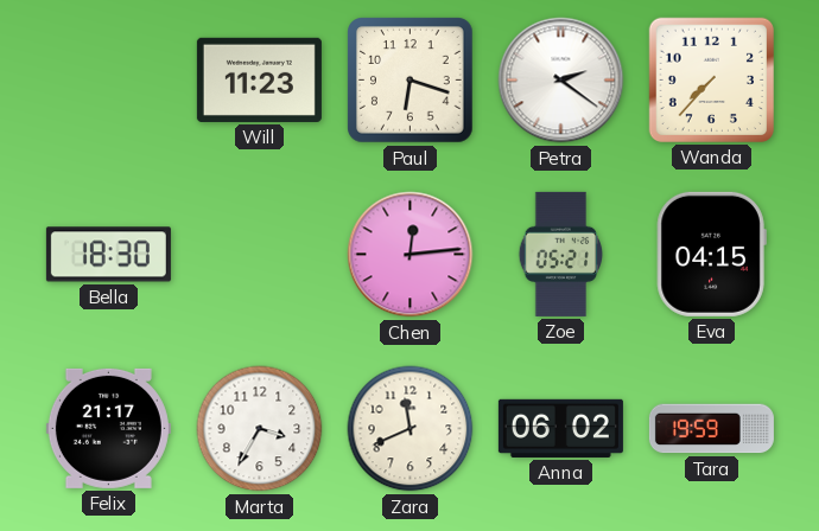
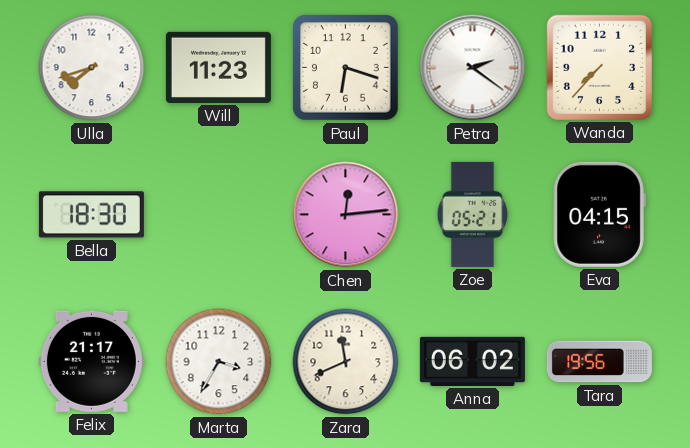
Ulla: none -> 7:42 (92, 68)
Tara: 19:59 -> 19:56 (599, 362)
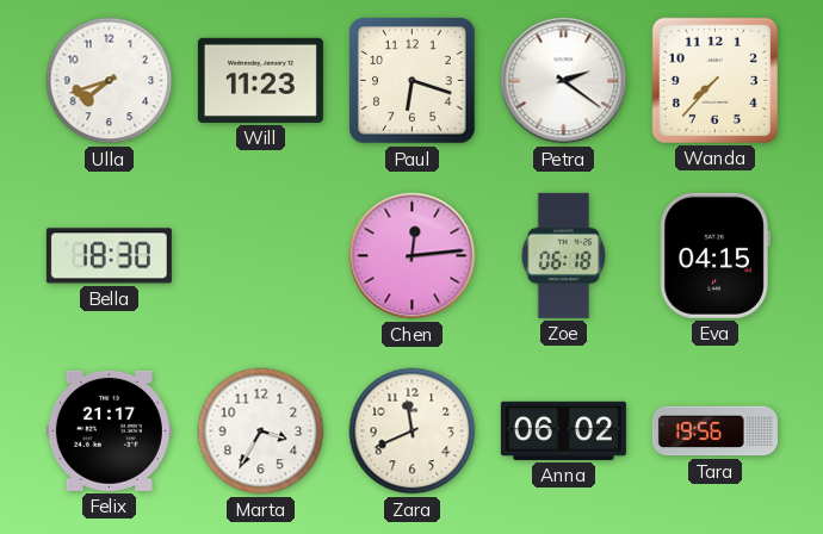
Zoe: 05:21 -> 06:18 (563, 255)
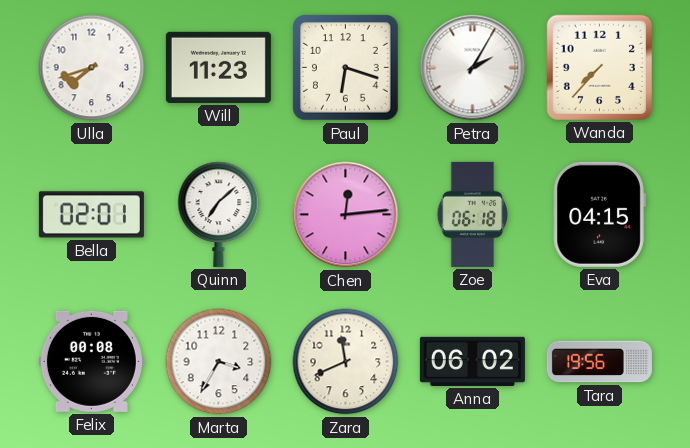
Petra: 2:21 -> 2:05 (473, 68)
Bella: 18:30 -> 02:01 (91, 215)
Quinn: none -> 7:08 (219, 214)
Felix: 21:17 -> 00:08 (91, 361)
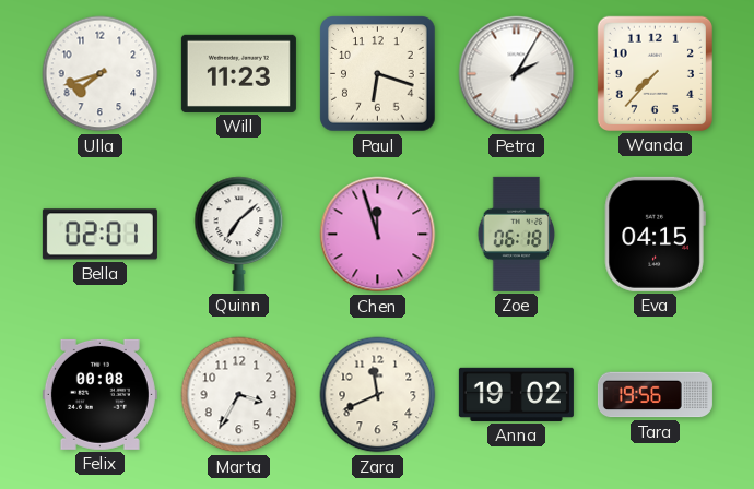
Chen: 12:14 -> 11:57 (378, 235)
Anna: 06:02 -> 19:02 (516, 394)
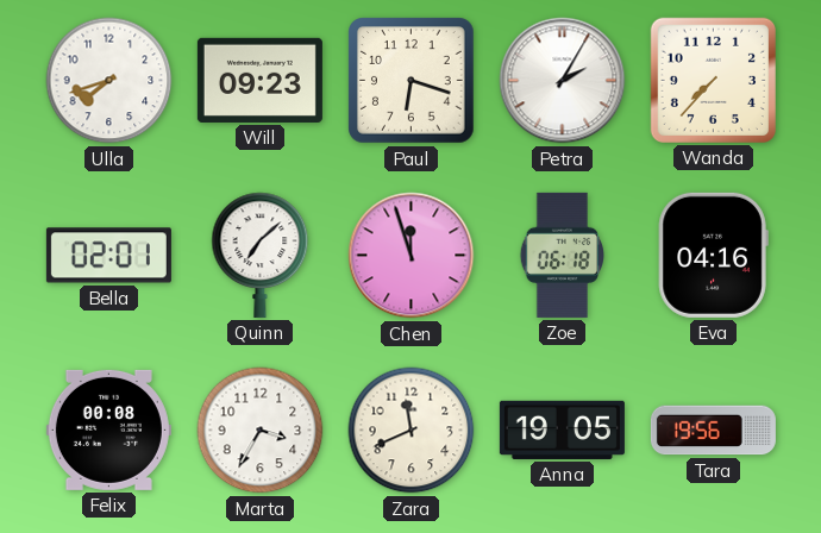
Will: 11:23 -> 09:23 (259, 80)
Eva: 04:15 -> 04:16 (713, 255)
Anna: 19:02 -> 19:05 (562, 429)
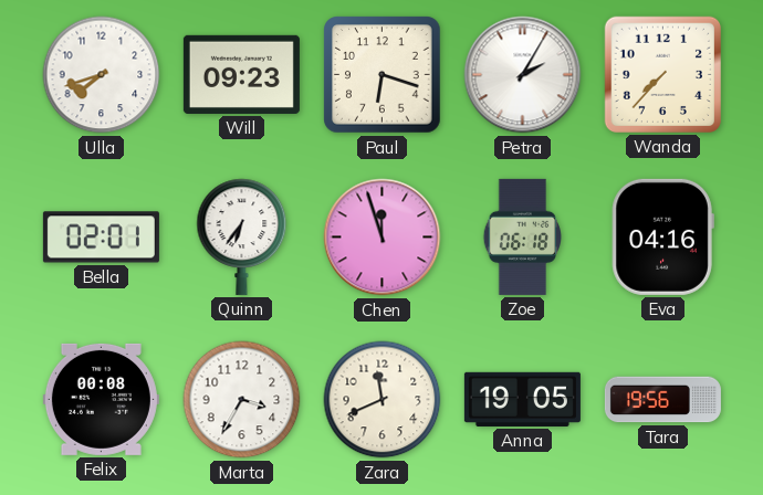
Quinn: 7:08 -> 6:36 (242, 236)
